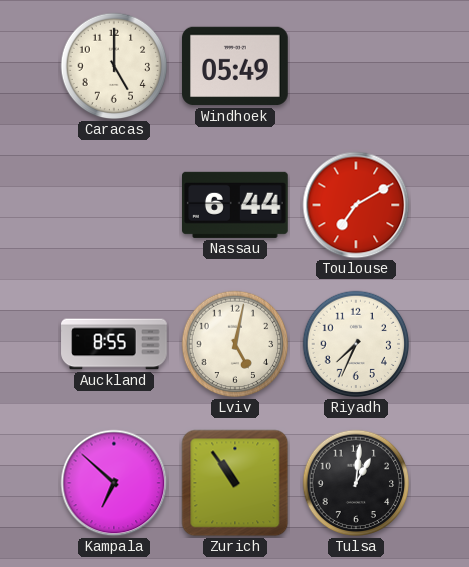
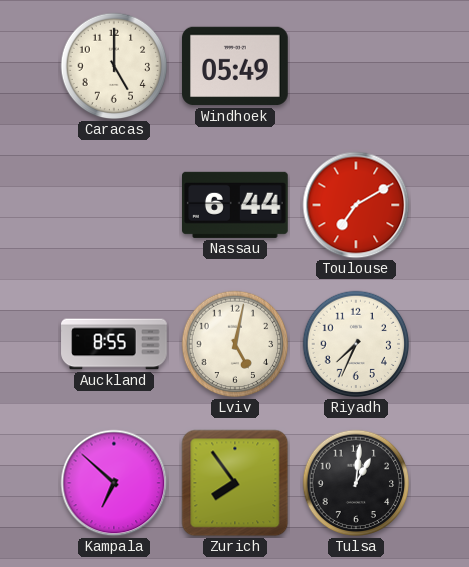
Zurich: 10:54 -> 7:54 (235, 483)
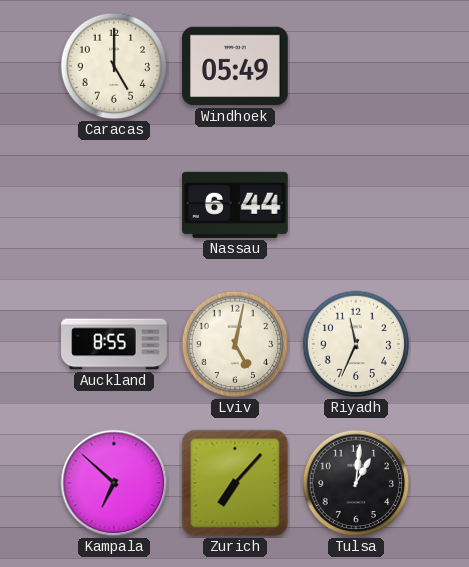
Toulouse: 7:10 -> none (356, 205)
Riyadh: 7:34 -> 11:34 (356, 344)
Zurich: 7:54 -> 7:07 (235, 483)
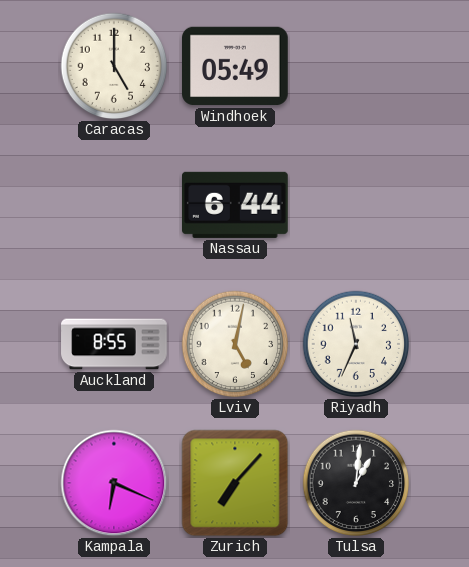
Kampala: 6:52 -> 6:19 (114, 483)
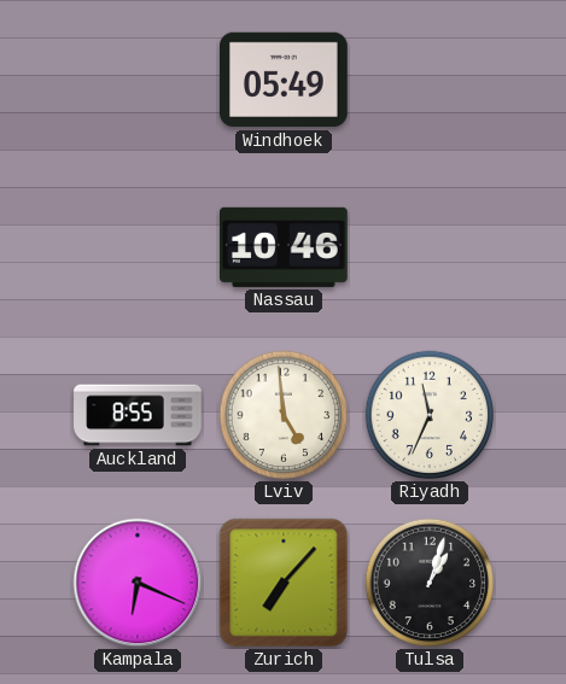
Caracas: 5:00 -> none (114, 66)
Nassau: 6:44 -> 10:46 (285, 247)
Lviv: 5:02 -> 4:59 (284, 415)
Tulsa: 1:01 -> 1:03 (430, 583)
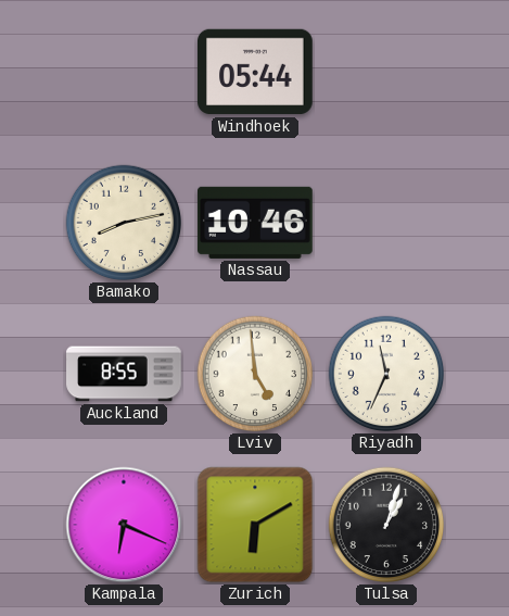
Windhoek: 05:49 -> 05:44 (256, 72)
Bamako: none -> 8:13 (124, 223)
Zurich: 7:07 -> 6:10 (255, 525)
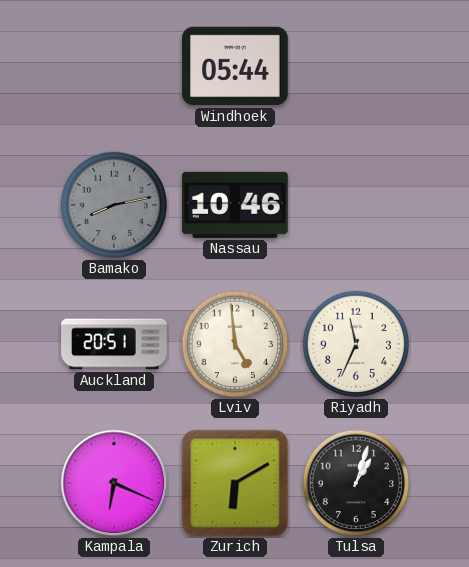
Bamako dial: cream -> grey (114, 205)
Auckland: 8:55 -> 20:51 (114, 344)
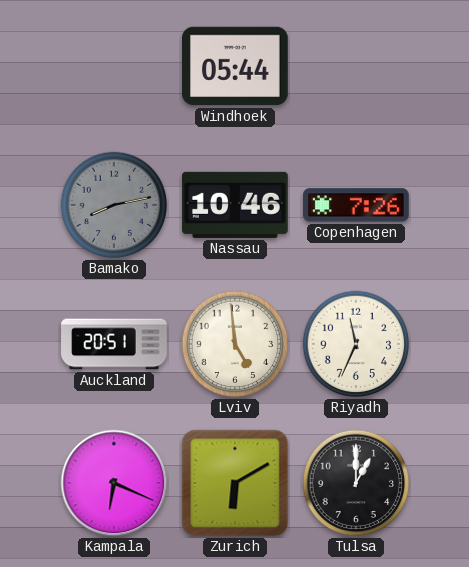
Copenhagen: none -> 7:26 (357, 205)
Tulsa: 1:03 -> 1:00 (356, 483)
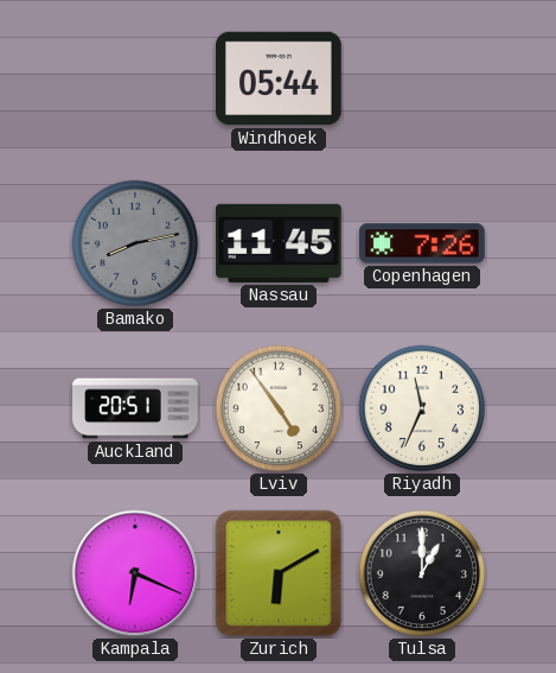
Nassau: 10:46 -> 11:45 (280, 243)
Lviv: 4:59 -> 4:54 (279, 408)
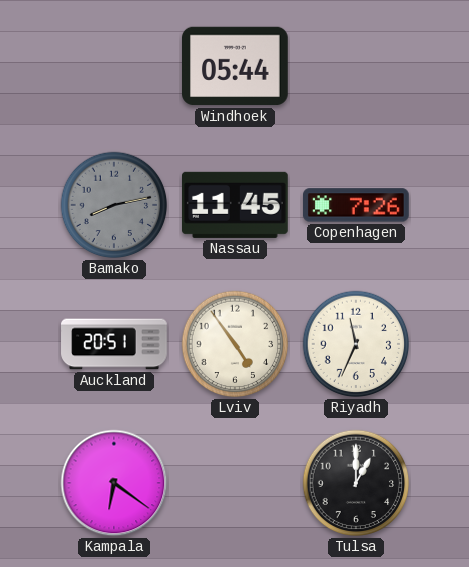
Kampala: 6:19 -> 6:21 (114, 483)
Zurich: 6:10 -> none (279, 573)
